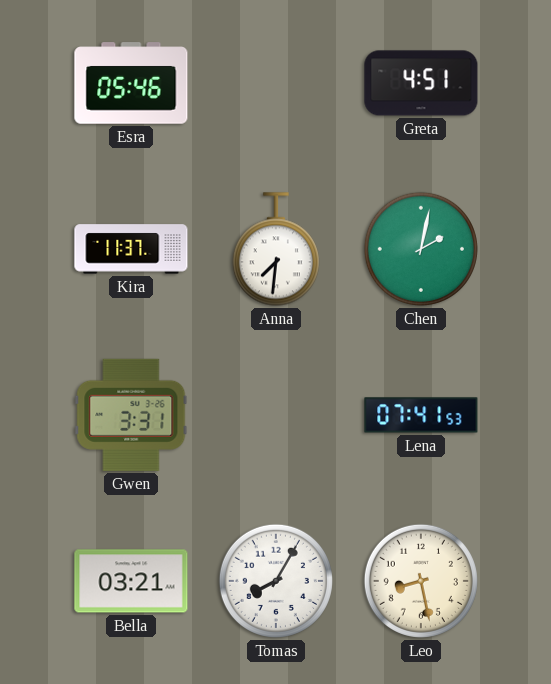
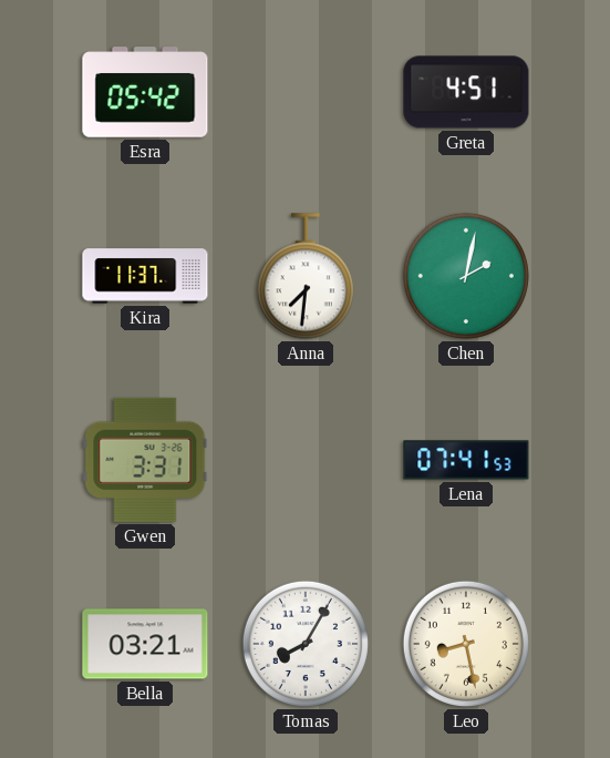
Esra: 05:46 -> 05:42 (145, 92)
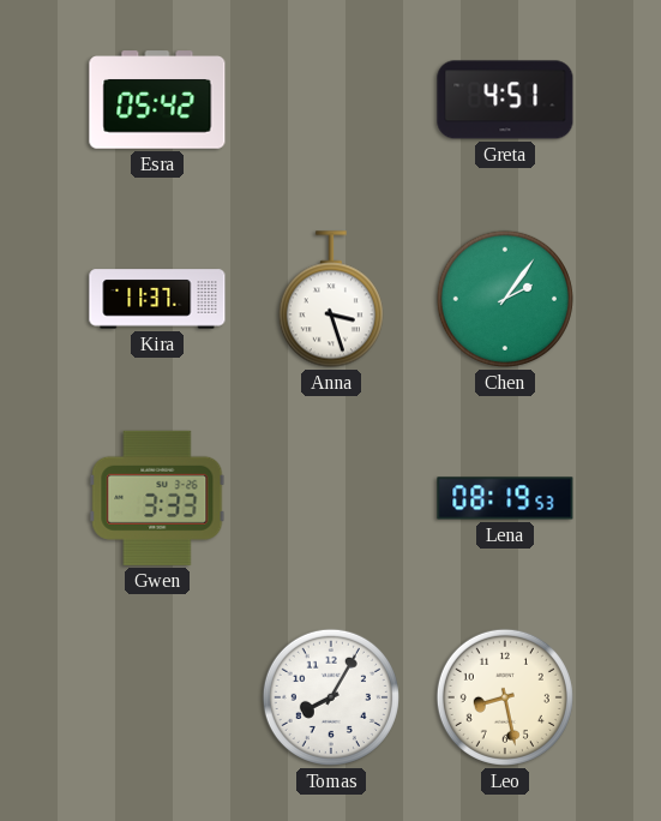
Anna: 7:31 -> 3:27 (331, 299)
Chen: 2:02 -> 2:06 (505, 299)
Gwen: 3:31 -> 3:33 (157, 498)
Lena: 07:41 -> 08:19 (505, 498)
Bella: 03:21 -> none (145, 644)
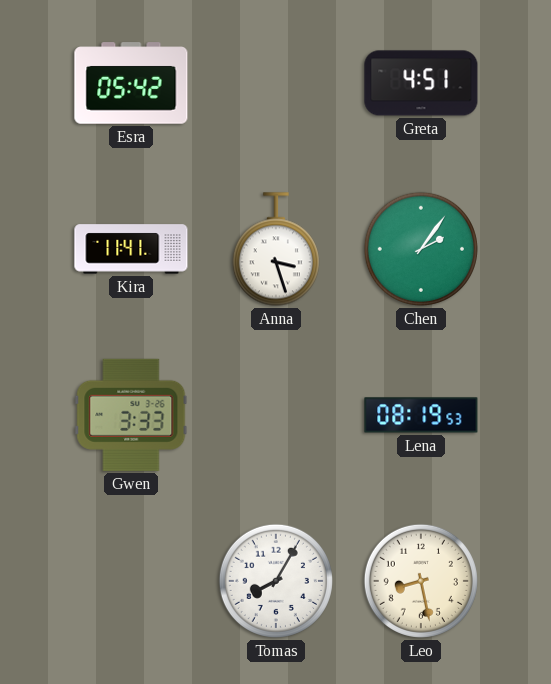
Kira: 11:37 -> 11:41 (131, 249)
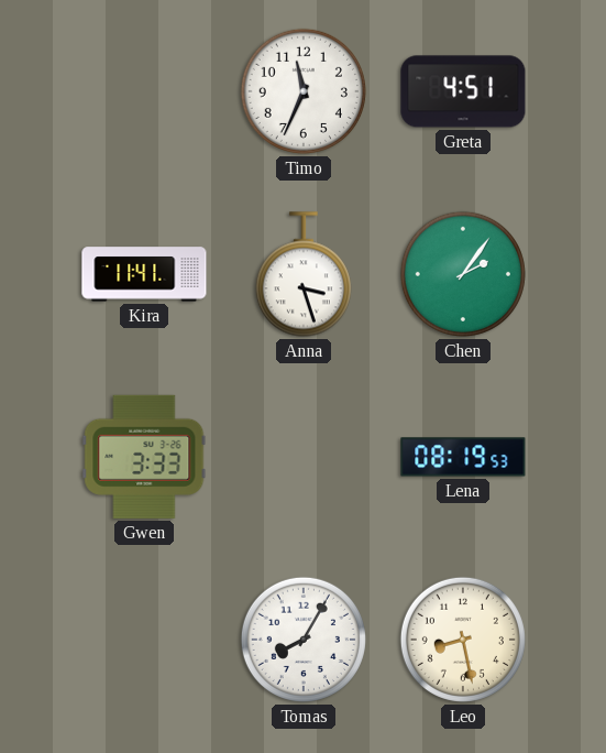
Esra: 05:42 -> none (131, 83)
Timo: none -> 11:34 (304, 91)
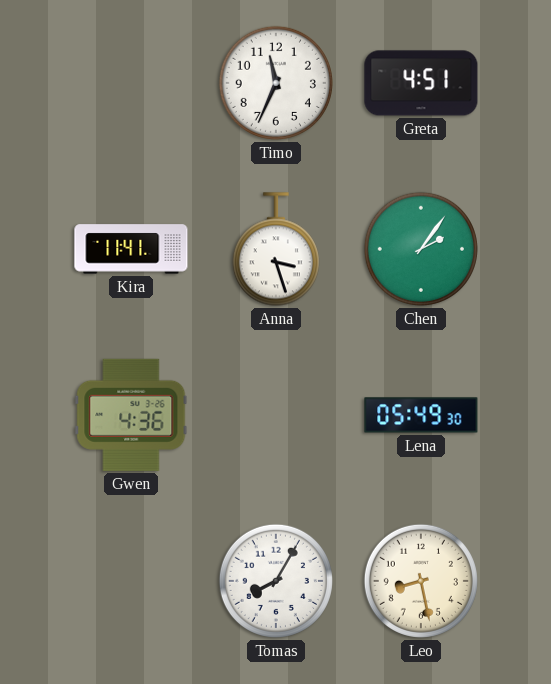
Gwen: 3:33 -> 4:36 (131, 415)
Lena: 08:19 -> 05:49 (421, 415)
